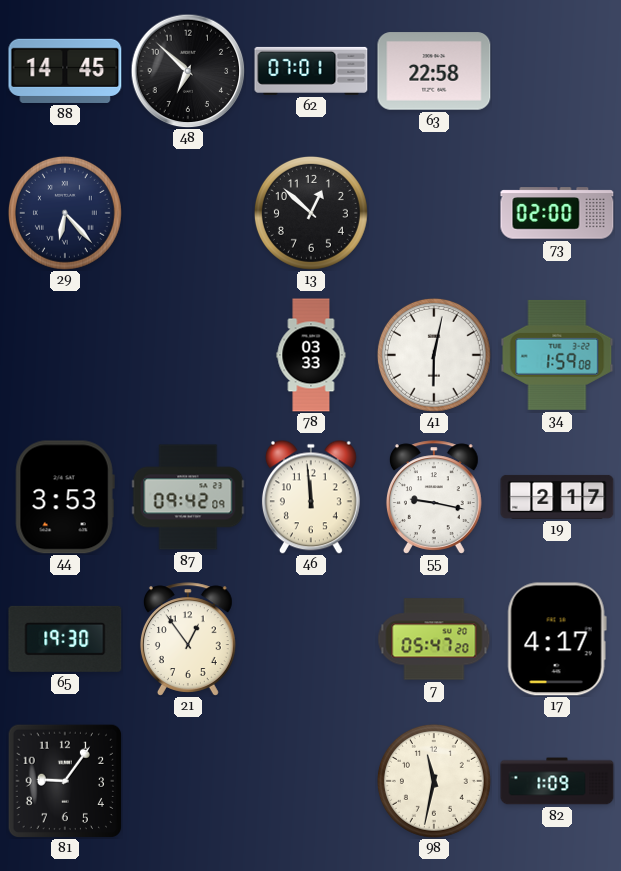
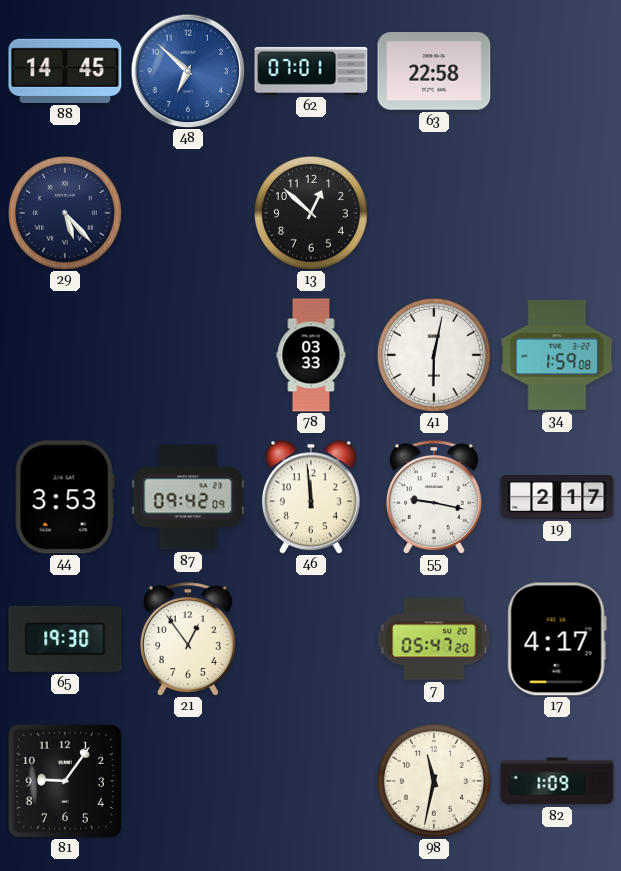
48 dial: black -> blue (188, 71)
29: 6:23 -> 5:23 (65, 213)
73: 02:00 -> none (557, 213)
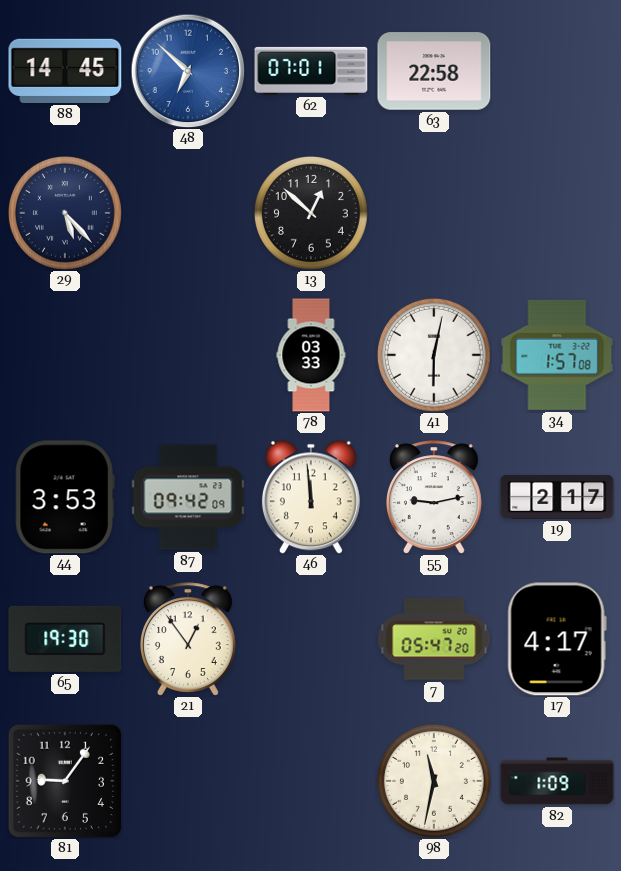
34: 1:59 -> 1:57 (557, 355)
55: 9:17 -> 9:13 (434, 497)
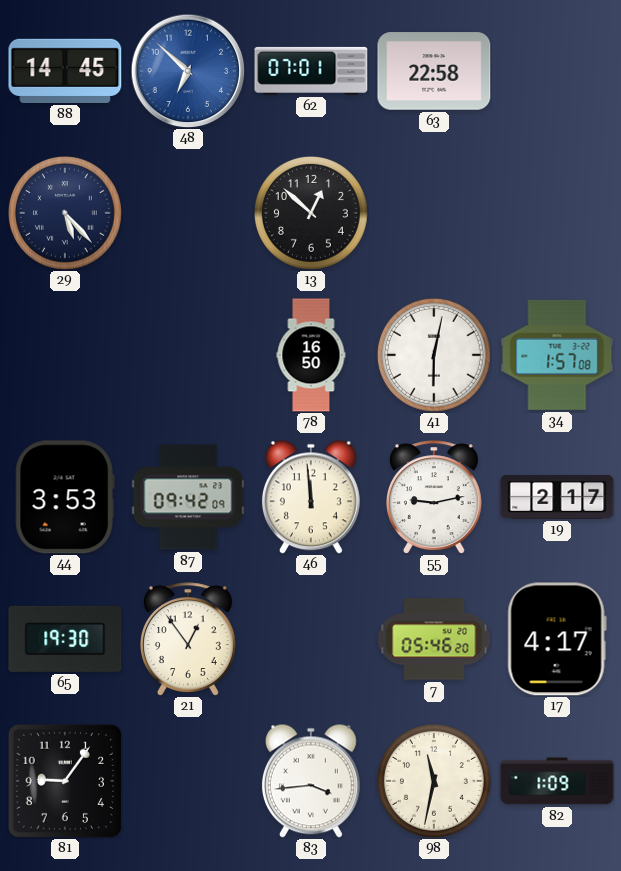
78: 03:33 -> 16:50 (311, 355)
7: 05:47 -> 05:46 (434, 639)
83: none -> 3:44 (311, 781)
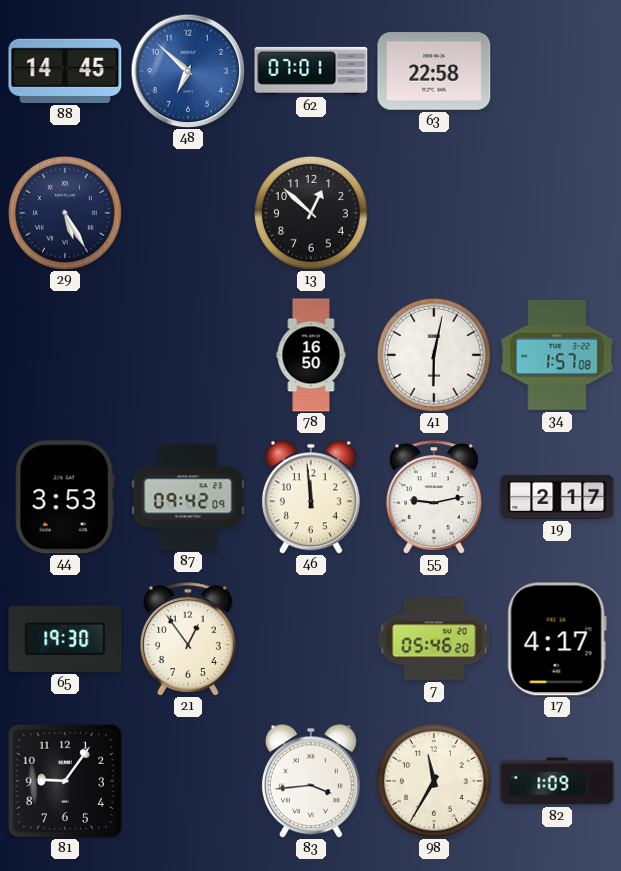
29: 5:23 -> 5:25 (65, 213)
98: 11:32 -> 11:35 (434, 781)
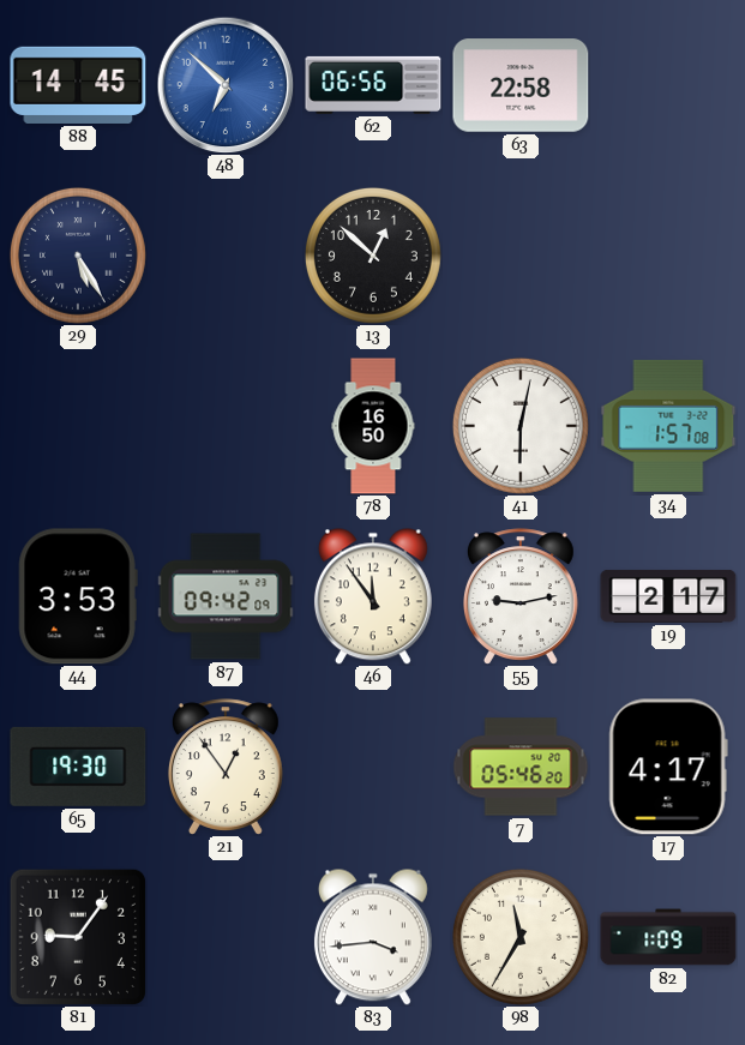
62: 07:01 -> 06:56 (373, 85)
46: 11:59 -> 11:54 (373, 596)
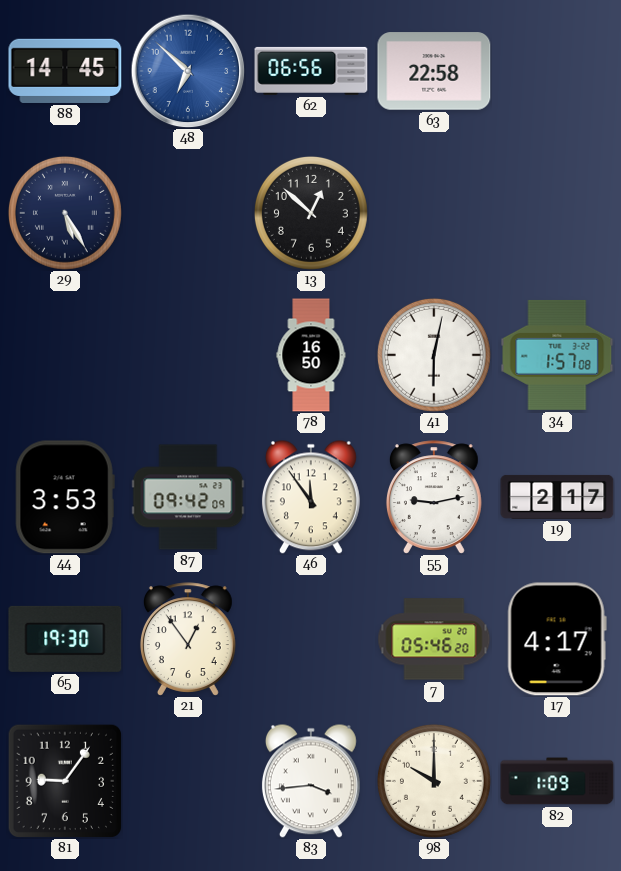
98: 11:35 -> 10:00 (434, 781)
